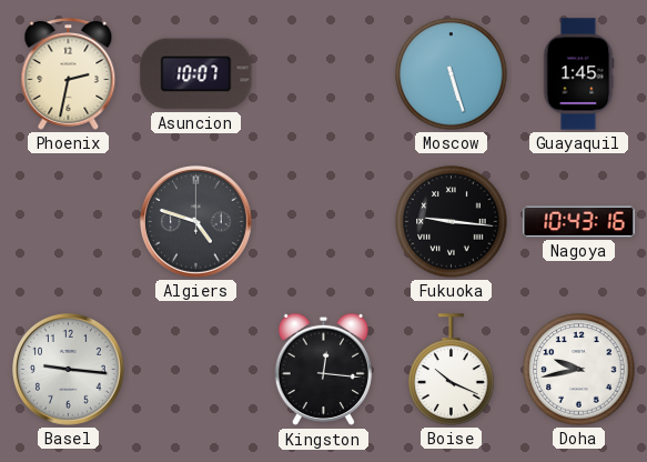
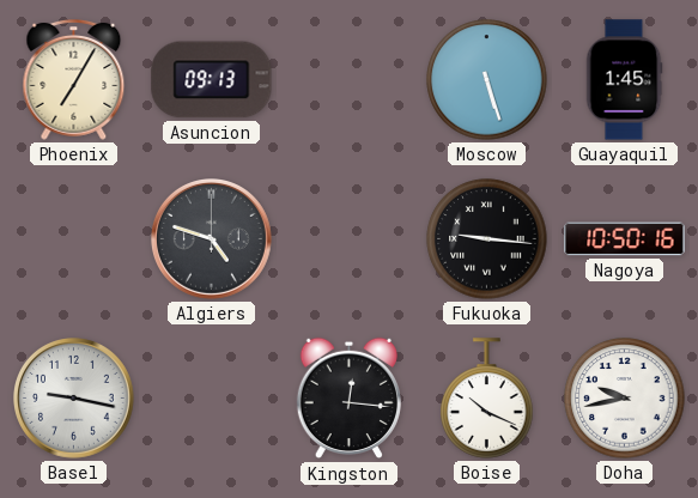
Phoenix: 2:32 -> 7:05 (74, 80)
Asuncion: 10:07 -> 09:13 (212, 80)
Nagoya: 10:43 -> 10:50 (625, 239)
Basel: 9:16 -> 9:17 (74, 399)
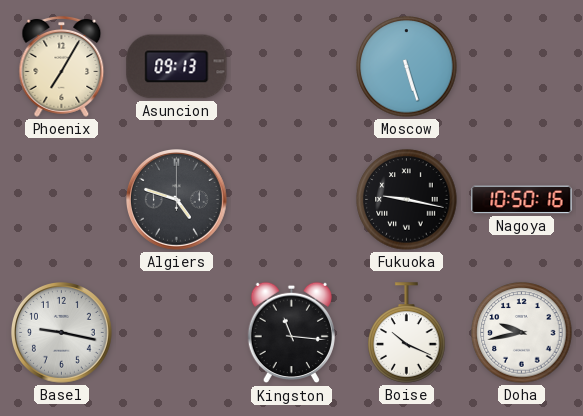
Guayaquil: 1:45 -> none (624, 80)
Fukuoka: 9:16 -> 9:17 (407, 200)
Kingston: 12:16 -> 11:16 (291, 333)
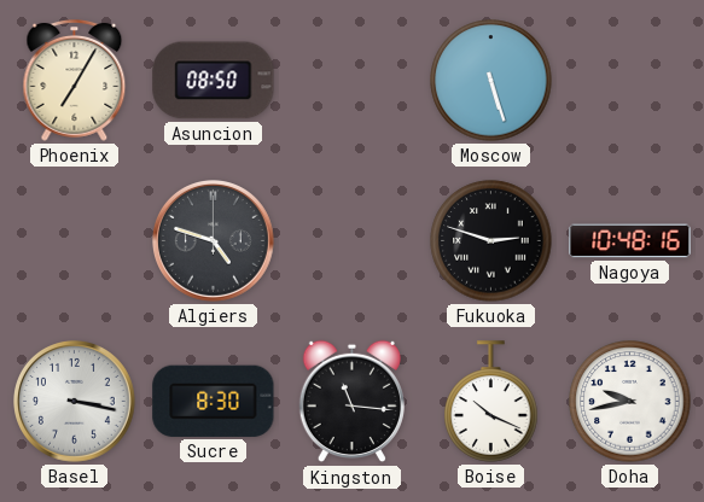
Asuncion: 09:13 -> 08:50 (214, 81)
Fukuoka: 9:17 -> 2:48 (491, 241)
Nagoya: 10:50 -> 10:48 (630, 241)
Basel: 9:17 -> 3:17 (75, 402)
Sucre: none -> 8:30 (214, 401)
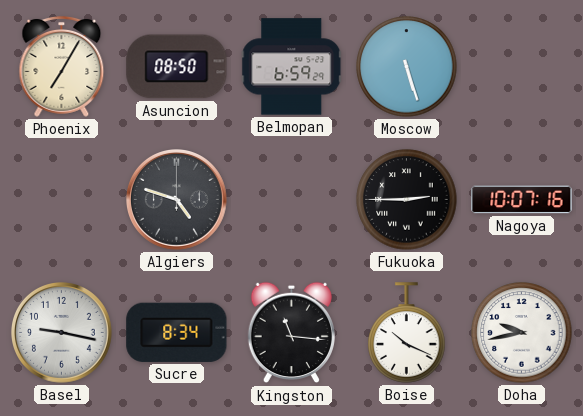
Belmopan: none -> 6:59 (292, 67)
Fukuoka: 2:48 -> 2:45 (407, 200)
Nagoya: 10:48 -> 10:07 (522, 200)
Basel: 3:17 -> 9:17 (62, 333)
Sucre: 8:30 -> 8:34 (177, 332)
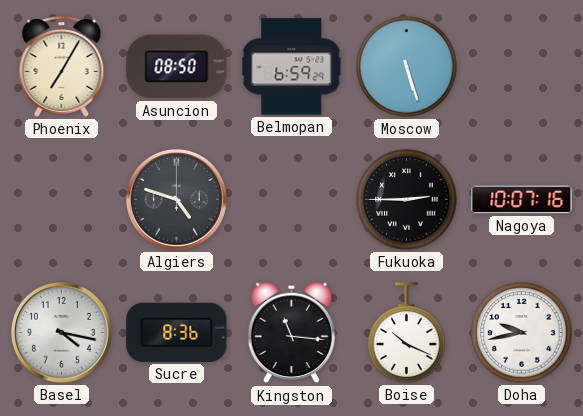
Basel: 9:17 -> 4:17 (62, 333)
Sucre: 8:34 -> 8:36 (177, 332)
